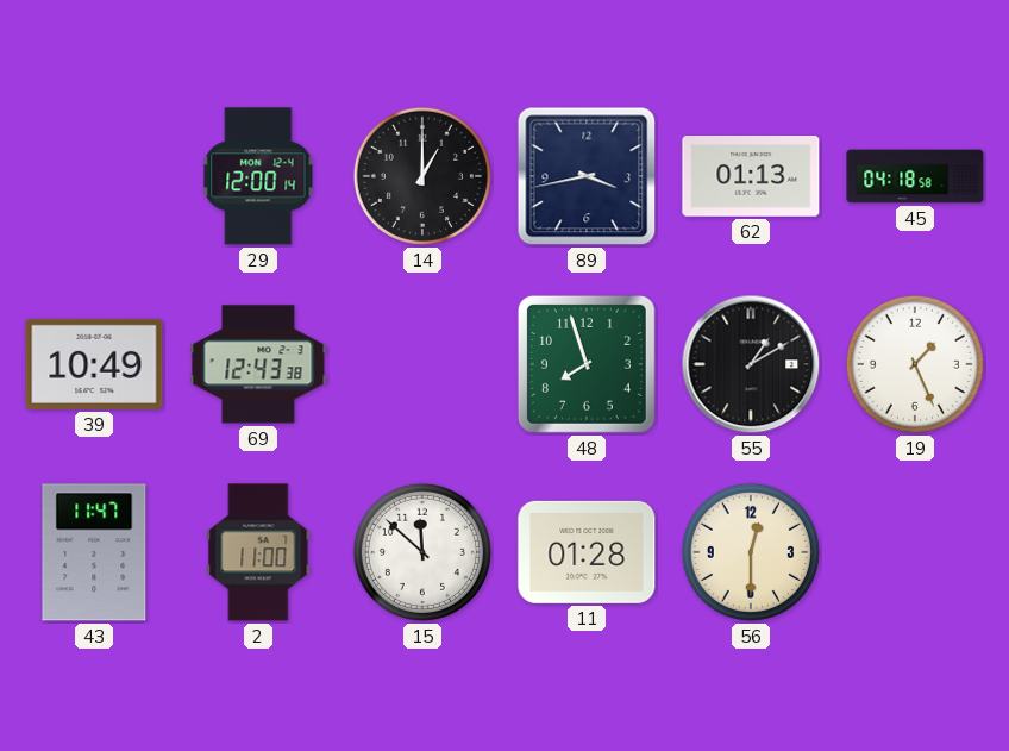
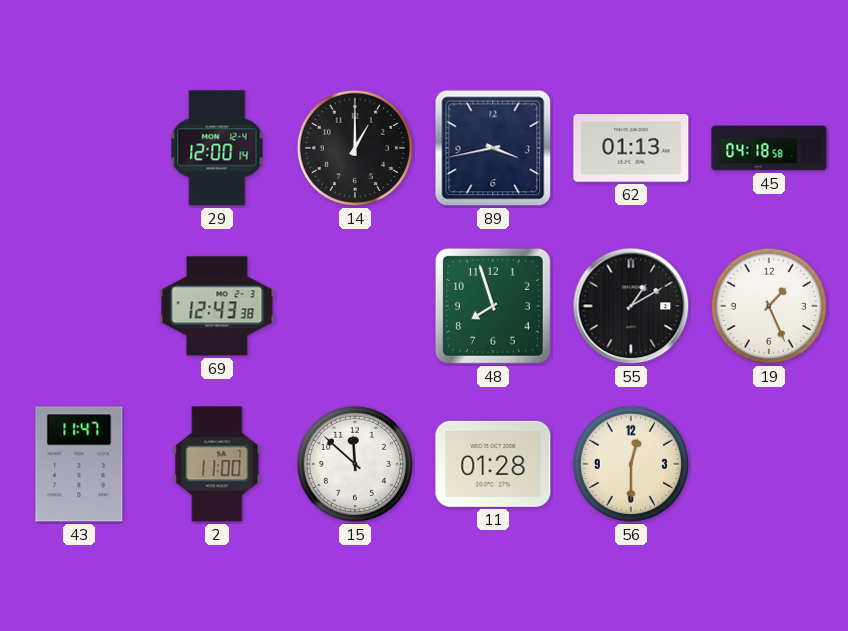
39: 10:49 -> none (94, 364)
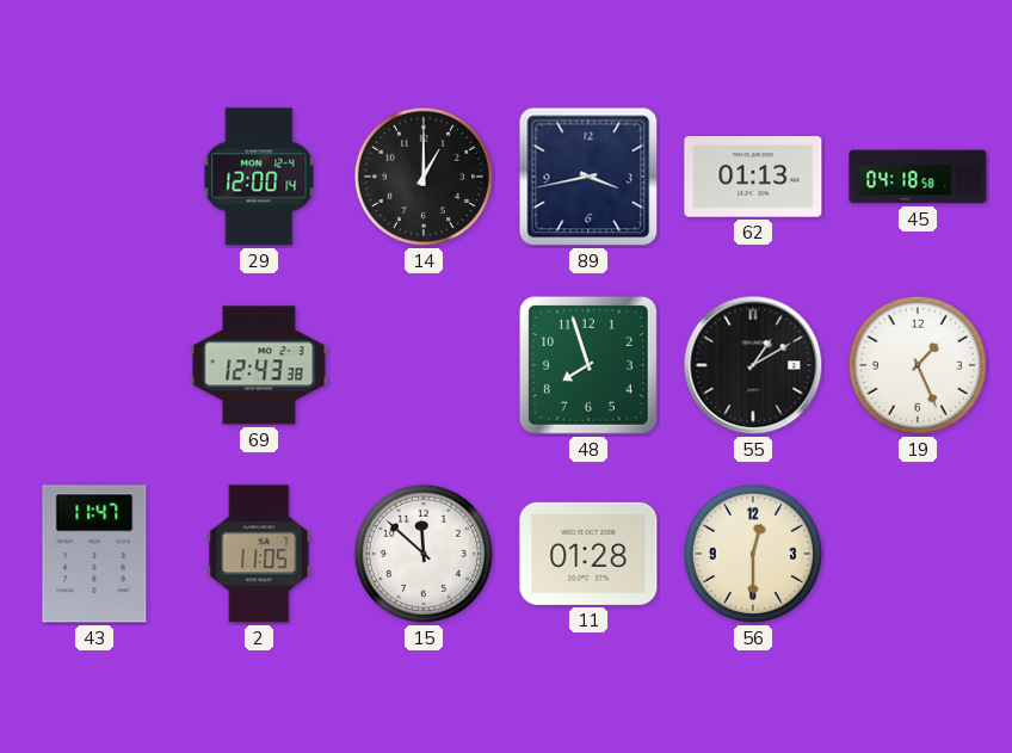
2: 11:00 -> 11:05 (259, 554)
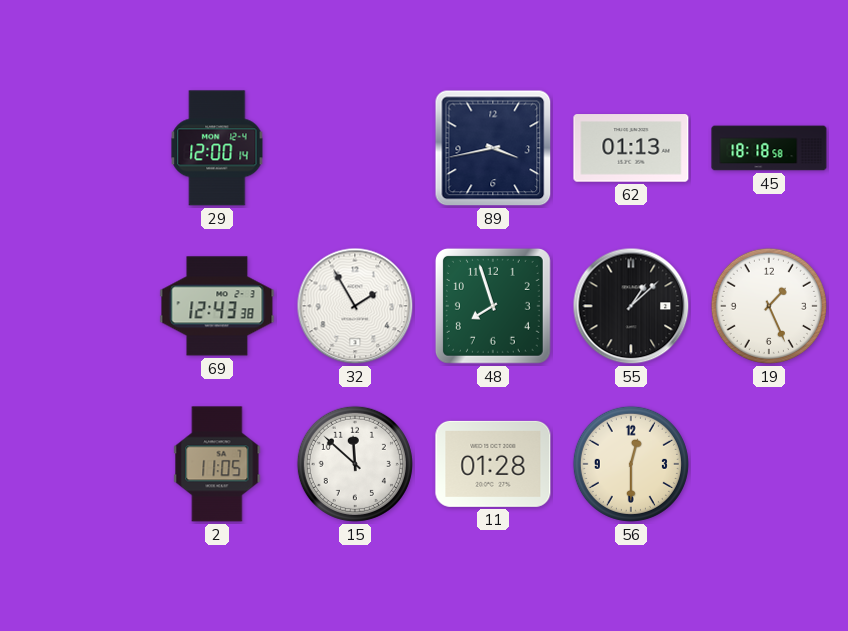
14: 1:00 -> none (424, 177)
45: 04:18 -> 18:18 (769, 148)
32: none -> 1:55 (355, 306)
55: 1:10 -> 1:08 (631, 306)
43: 11:47 -> none (94, 554)
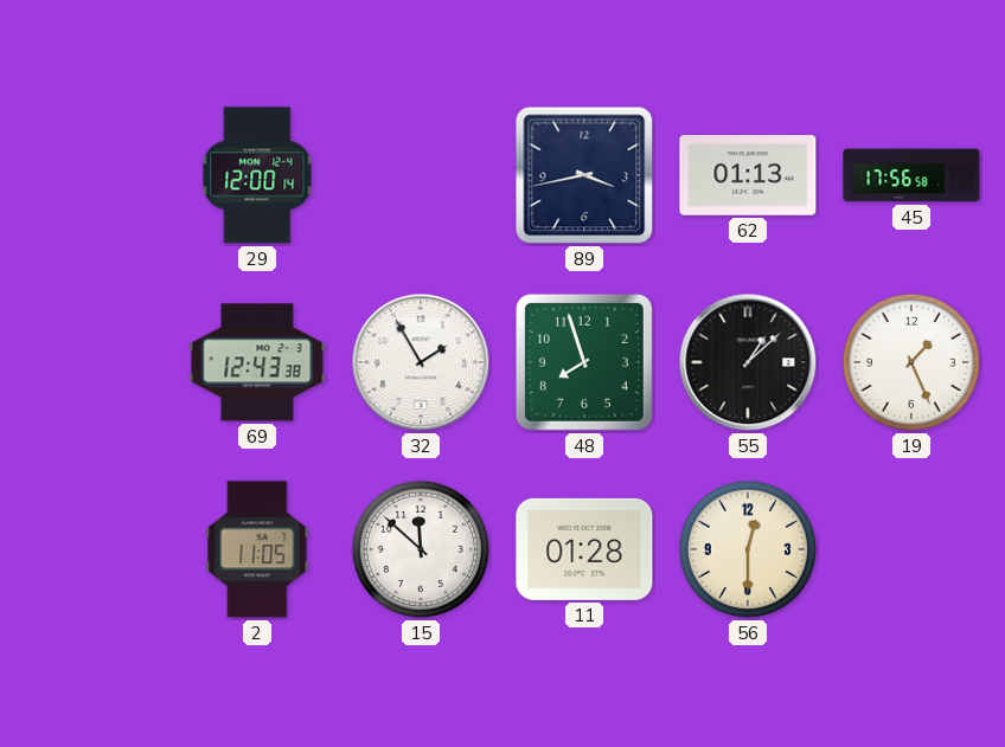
45: 18:18 -> 17:56 (911, 175)
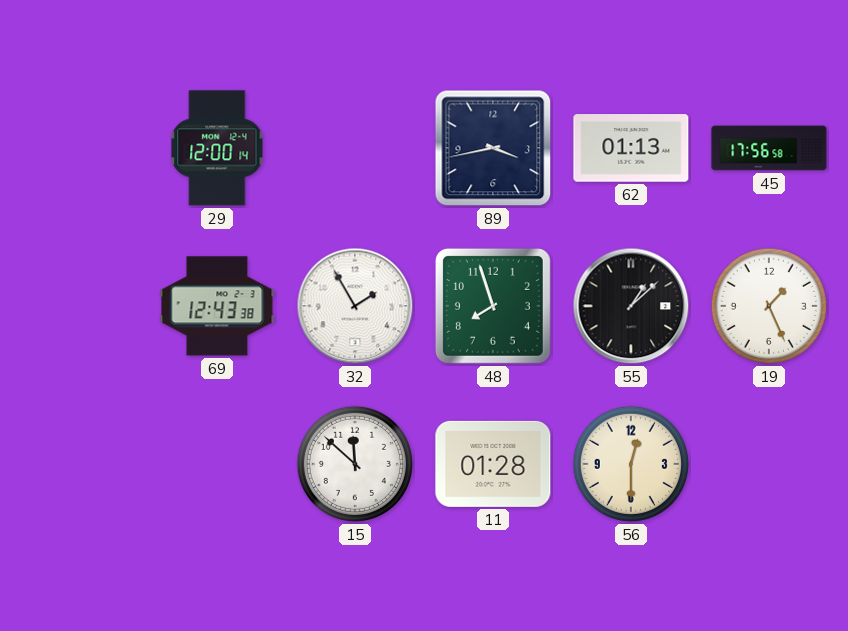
2: 11:05 -> none (257, 549)
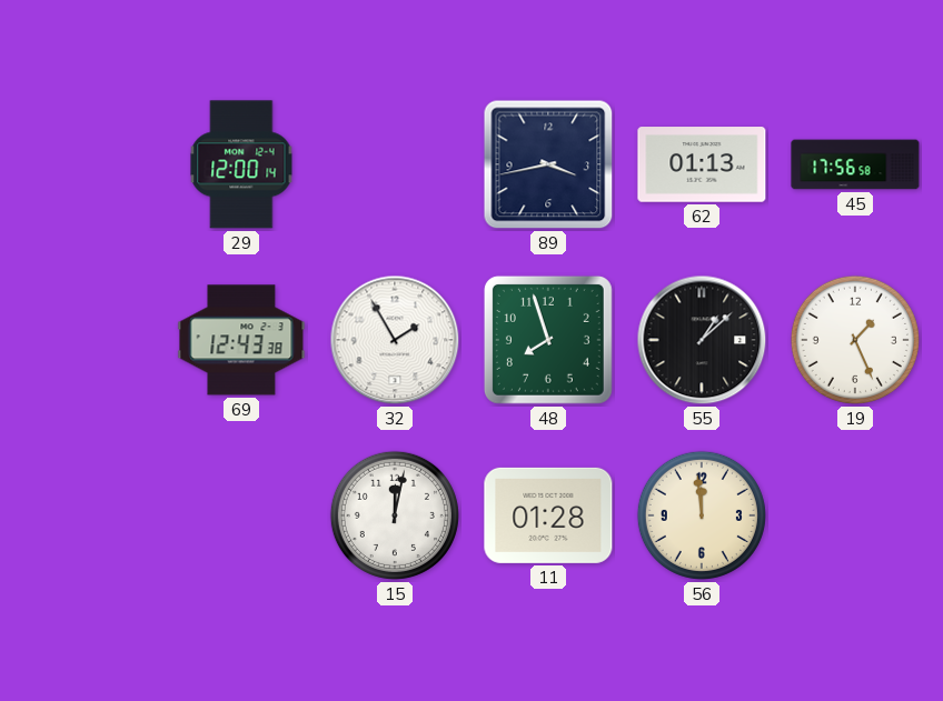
15: 11:52 -> 12:02 (395, 515)
56: 12:30 -> 11:59 (702, 515)
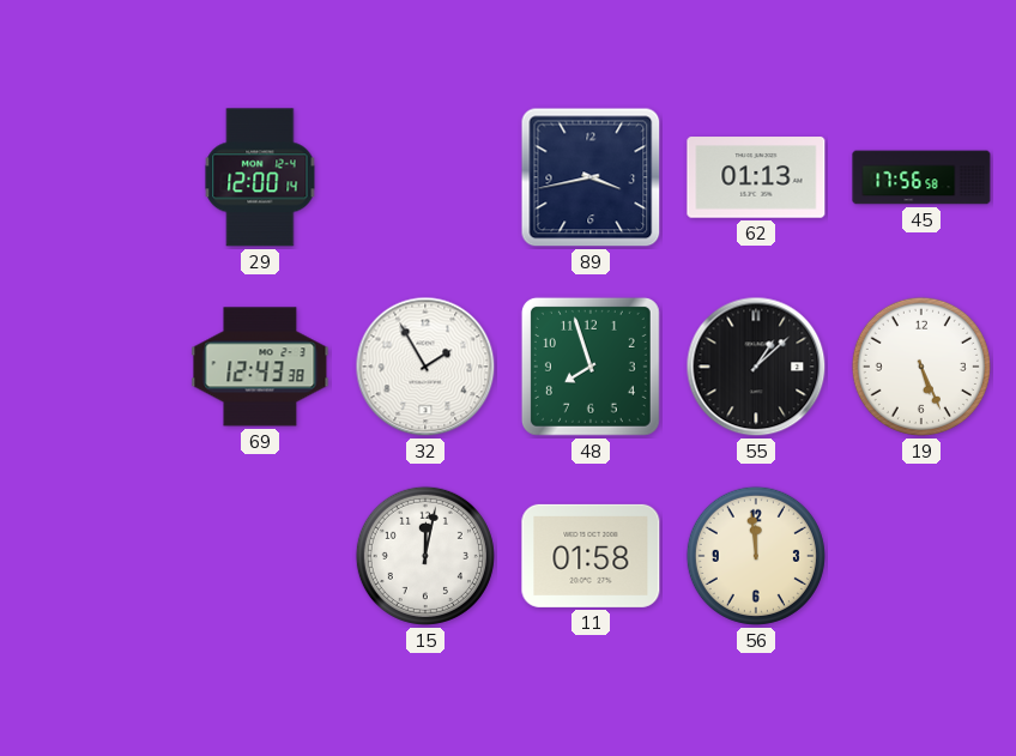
19: 1:26 -> 5:26 (921, 367)
11: 01:28 -> 01:58 (591, 556)
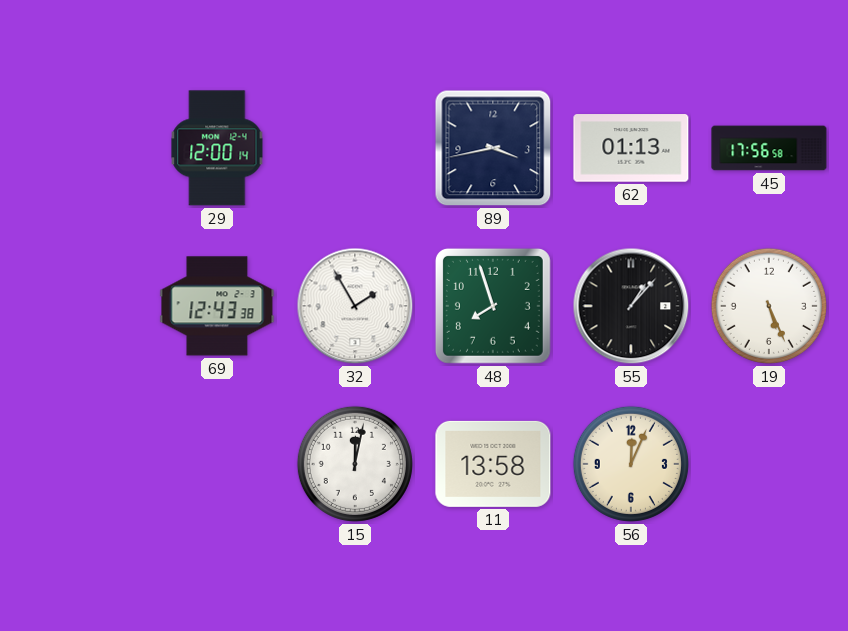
55: 1:08 -> 1:07 (631, 306)
11: 01:58 -> 13:58 (493, 464)
56: 11:59 -> 12:04 (631, 464)
